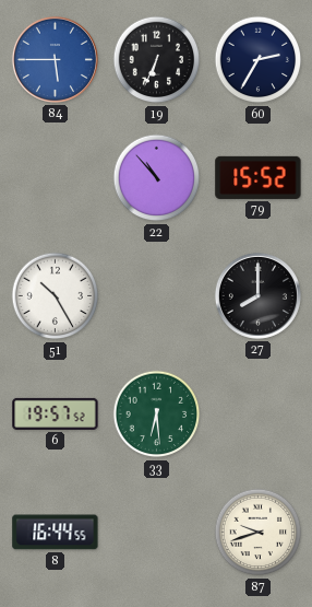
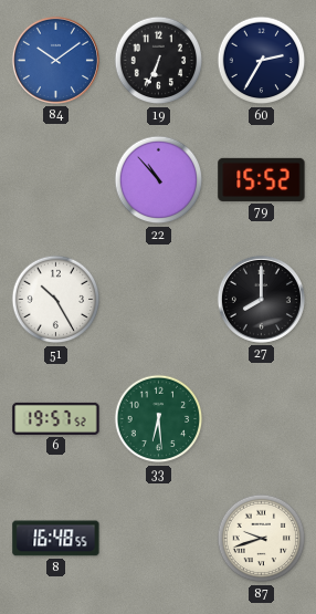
84: 5:45 -> 10:09 (55, 60)
8: 16:44 -> 16:48 (56, 539)
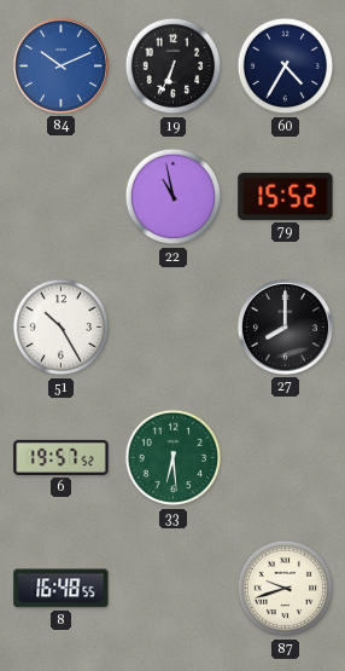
84: 10:09 -> 10:11 (60, 65)
60: 2:35 -> 4:35 (286, 66)
22: 10:53 -> 10:58 (174, 197)
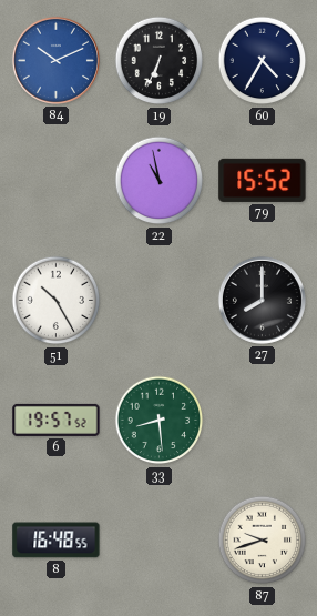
33: 6:29 -> 8:29 (160, 421)
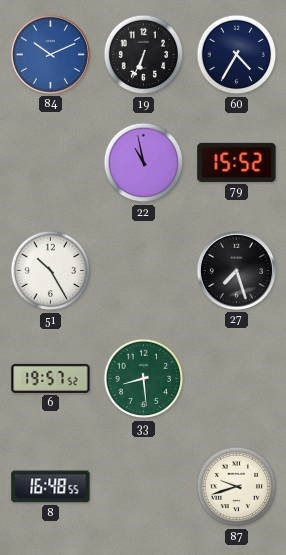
27: 8:00 -> 7:27 (236, 270)
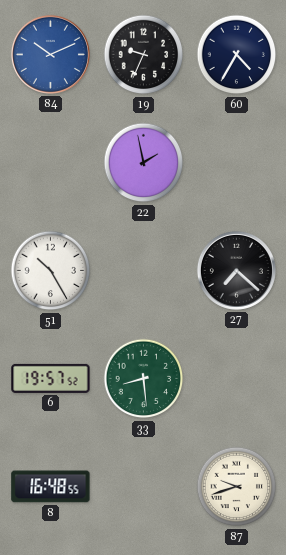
19: 6:34 -> 9:34 (144, 55)
22: 10:58 -> 1:58 (144, 163)
79: 15:52 -> none (237, 162)
27: 7:27 -> 7:22 (236, 270)
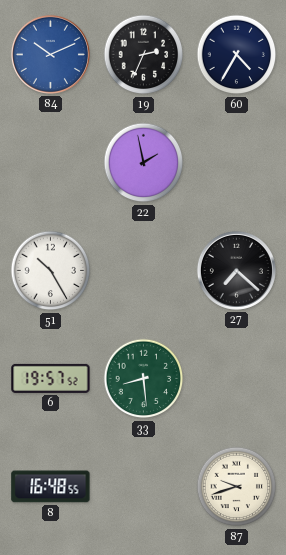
19: 9:34 -> 2:34 (144, 55)
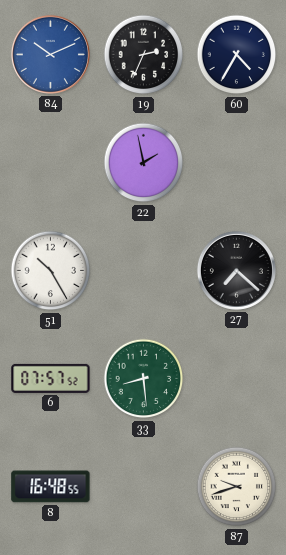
6: 19:57 -> 07:57 (51, 378)
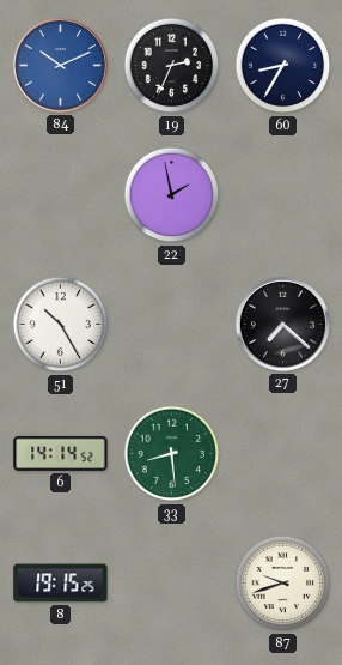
60: 4:35 -> 8:35 (283, 66)
6: 07:57 -> 14:14 (61, 453)
8: 16:48 -> 19:15 (61, 584)
